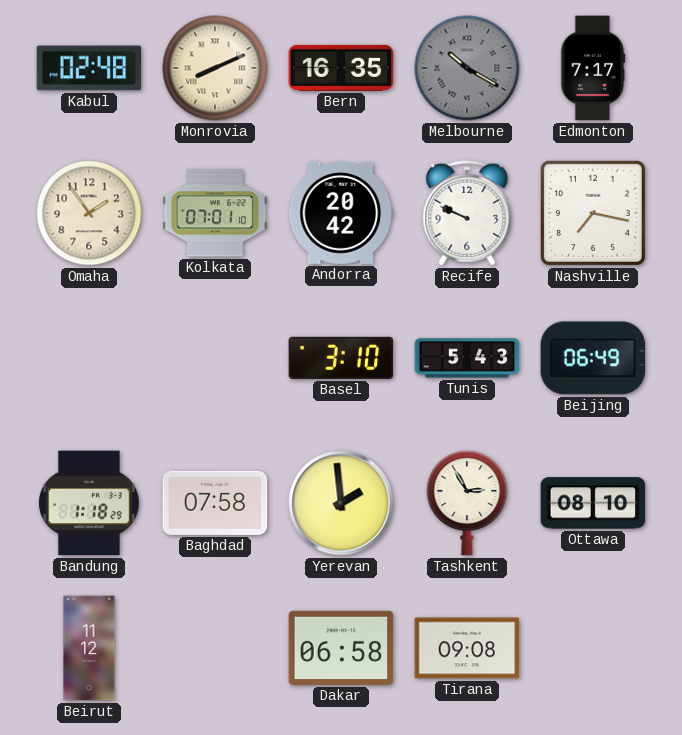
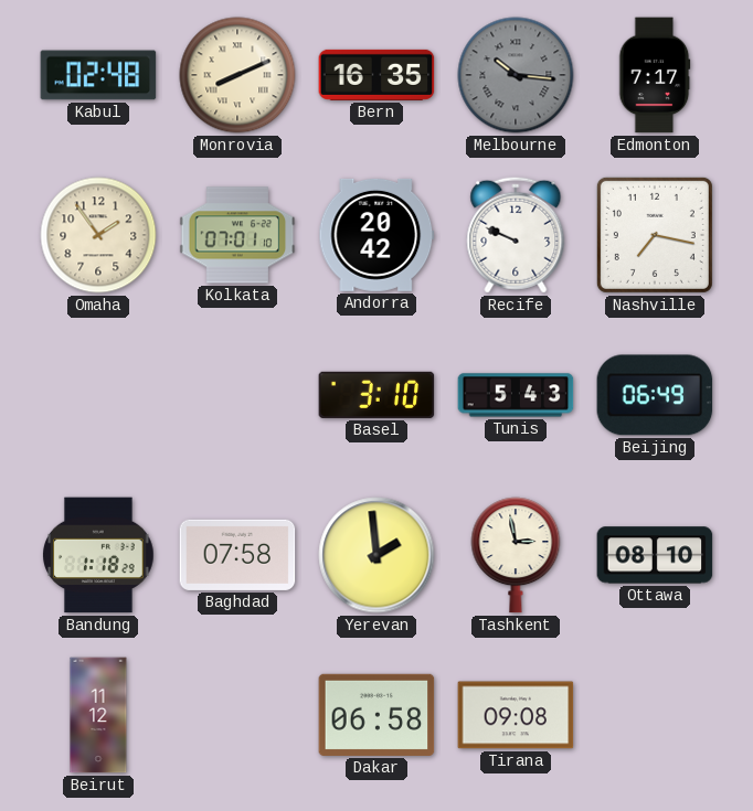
Melbourne: 10:20 -> 10:16 (516, 75)
Tashkent: 2:55 -> 2:58 (516, 555)
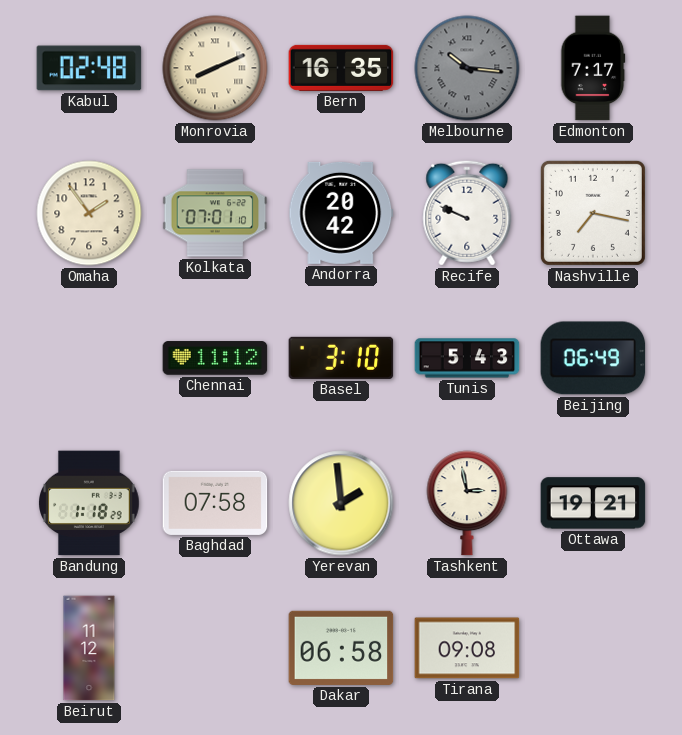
Chennai: none -> 11:12 (215, 358)
Ottawa: 08:10 -> 19:21 (593, 503)
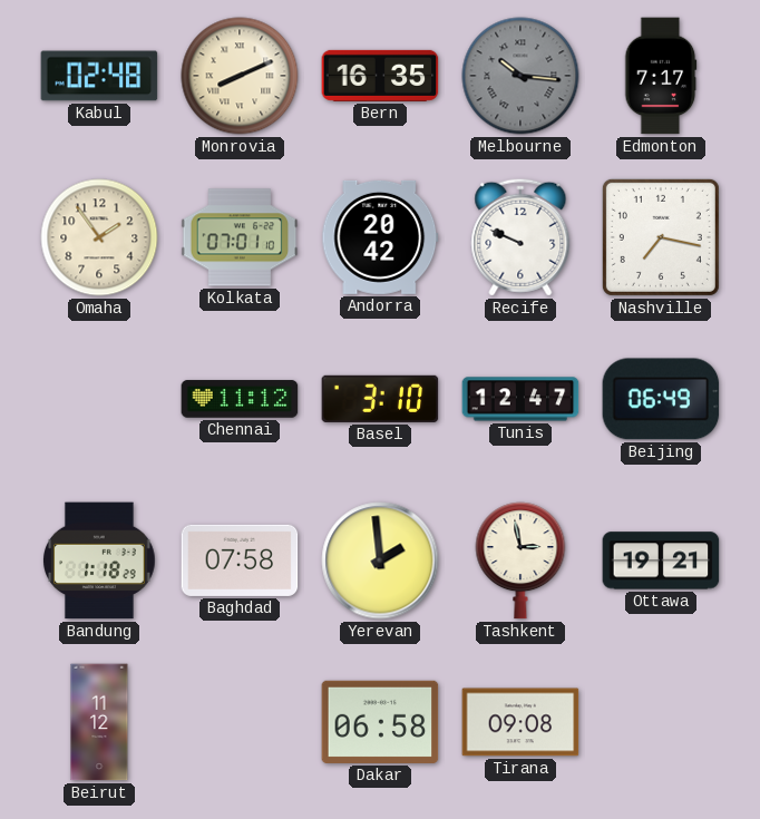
Tunis: 5:43 -> 12:47 (520, 399)
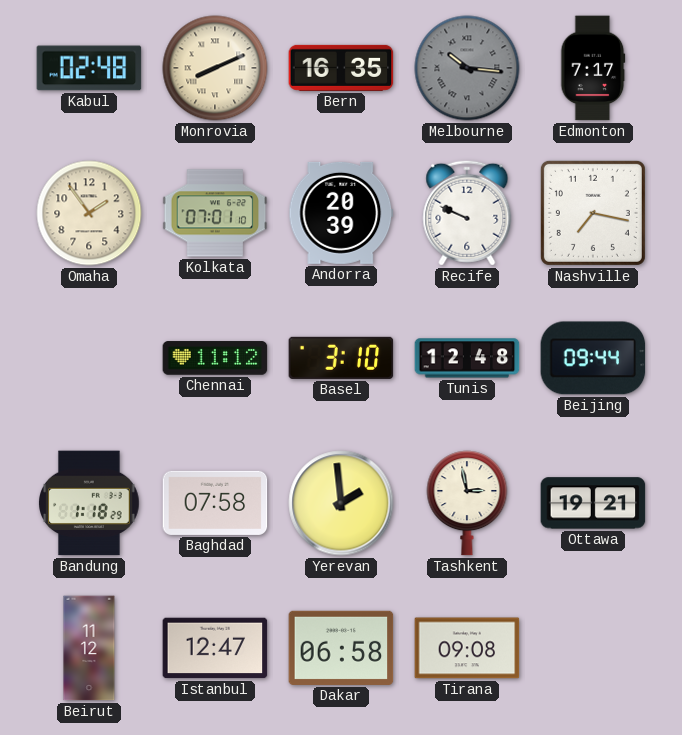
Andorra: 20:42 -> 20:39 (341, 213)
Tunis: 12:47 -> 12:48 (467, 358)
Beijing: 06:49 -> 09:44 (593, 358)
Istanbul: none -> 12:47 (215, 648)
